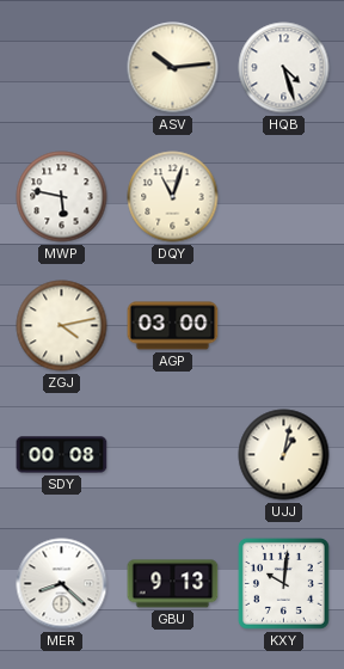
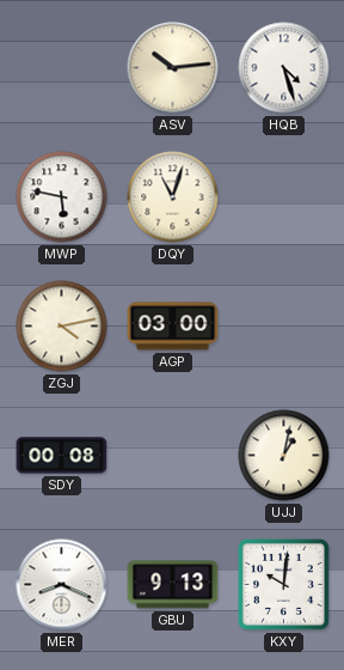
MER: 8:22 -> 8:19 (62, 585)
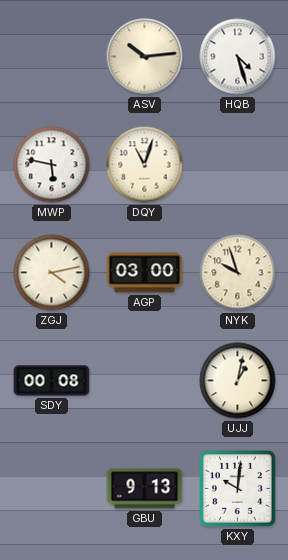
NYK: none -> 9:57 (238, 273)
MER: 8:19 -> none (62, 585)
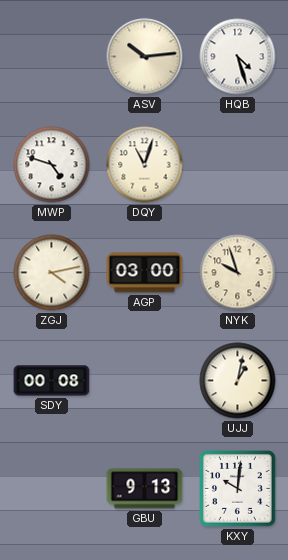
MWP: 5:47 -> 4:48 (52, 165)
